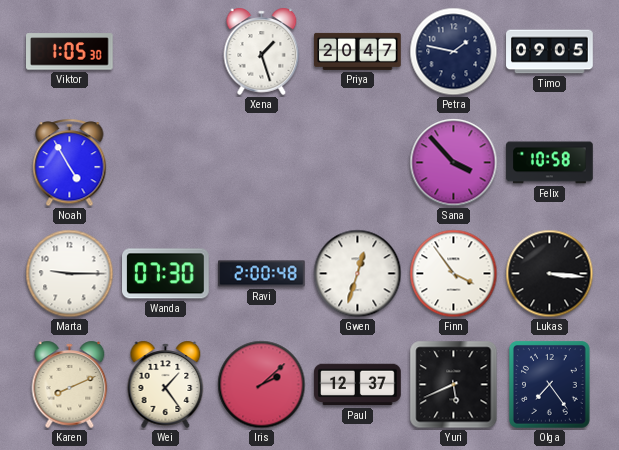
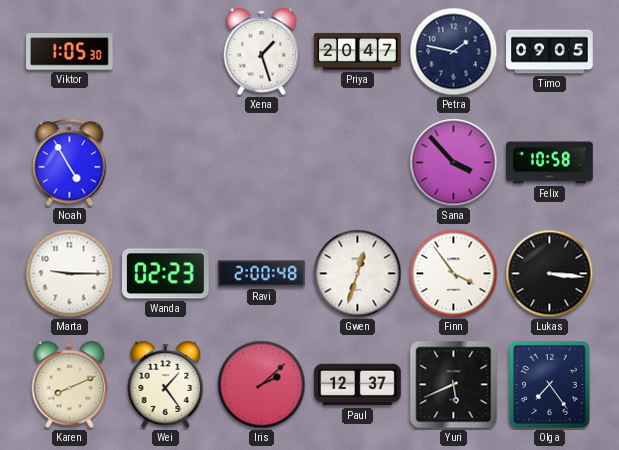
Wanda: 07:30 -> 02:23 (166, 274)
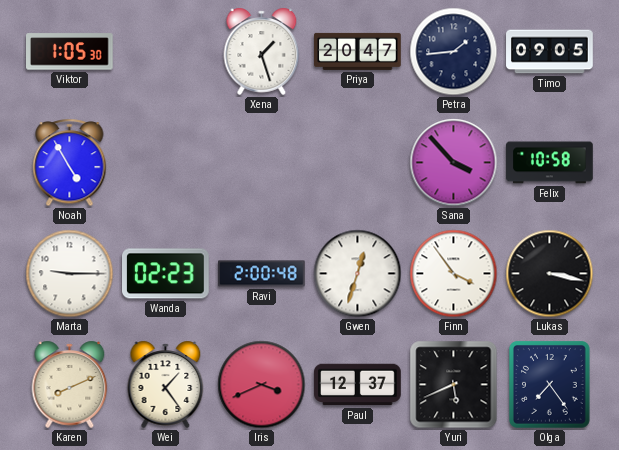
Petra: 1:47 -> 1:44 (454, 52)
Lukas: 3:16 -> 3:17 (550, 274)
Iris: 2:08 -> 3:41 (262, 385)
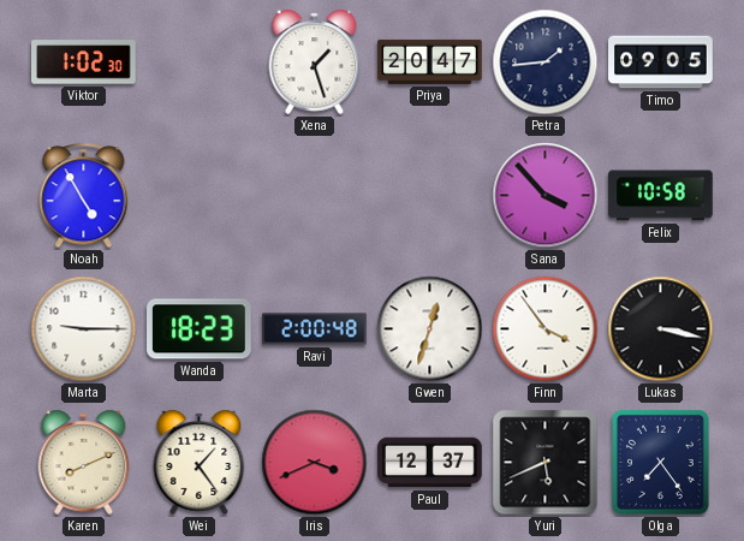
Viktor: 1:05 -> 1:02 (84, 63)
Wanda: 02:23 -> 18:23 (200, 329)
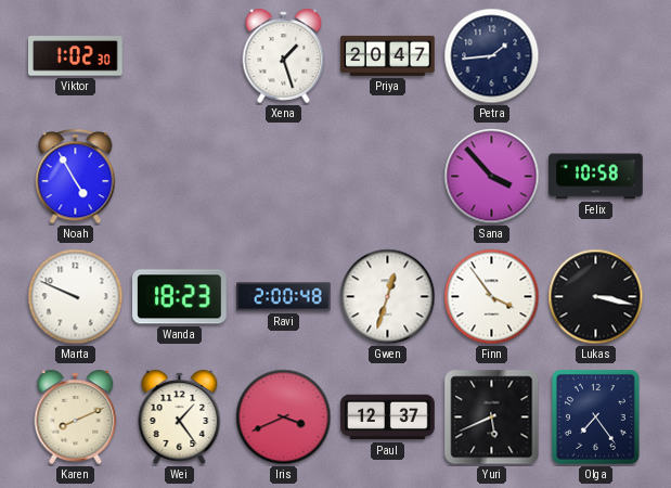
Timo: 09:05 -> none (661, 63)
Marta: 9:15 -> 9:49 (76, 297)
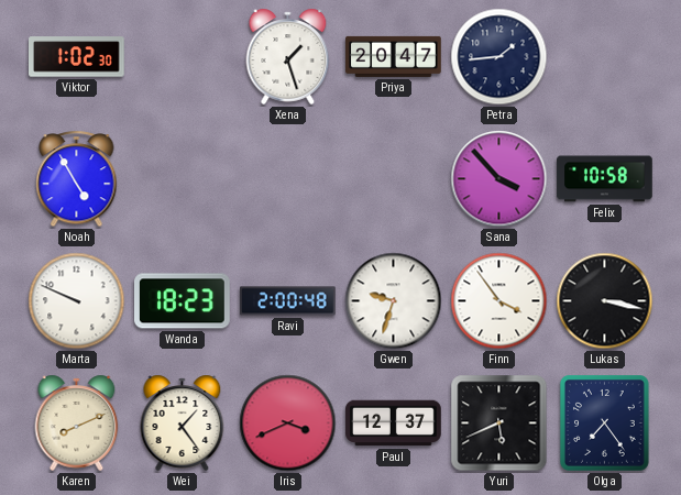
Gwen: 12:33 -> 9:33 (394, 301)
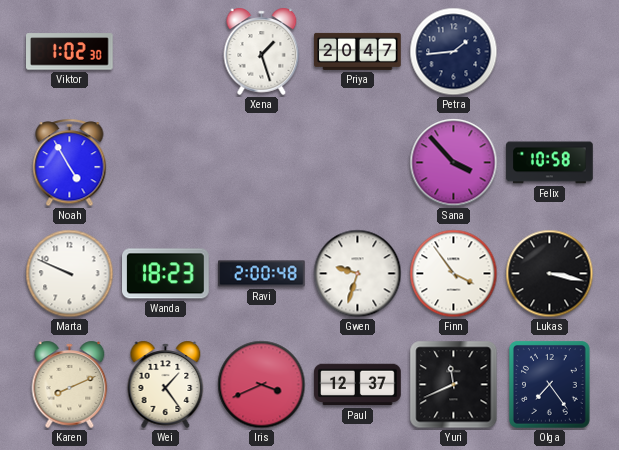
Yuri: 5:41 -> 11:41 (454, 385)
